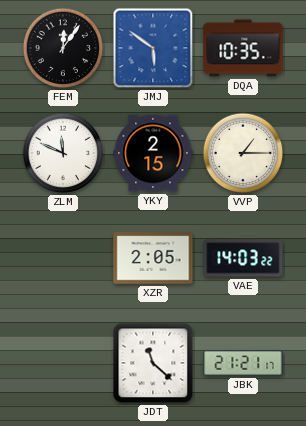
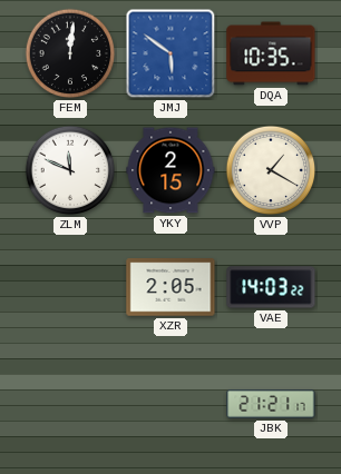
FEM: 12:06 -> 12:01 (70, 53)
VVP: 1:15 -> 1:20 (271, 170)
JDT: 11:22 -> none (153, 363)
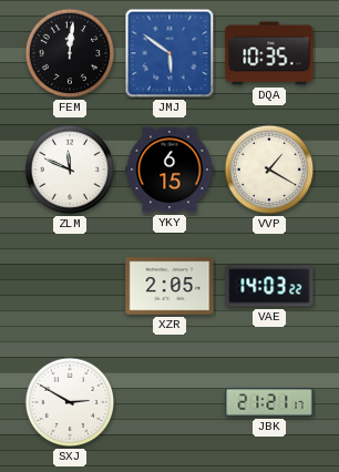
YKY: 2:15 -> 6:15 (169, 170)
SXJ: none -> 2:50 (70, 402)
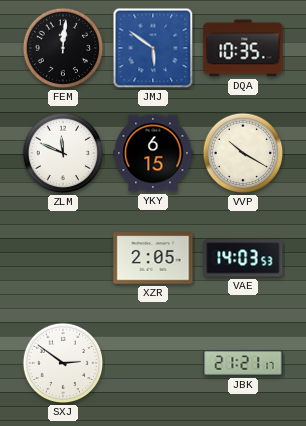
VVP: 1:20 -> 10:20 (243, 153)
VAE: 14:03:22 -> 14:03:53 (243, 258)
SXJ: 2:50 -> 2:51 (63, 363)
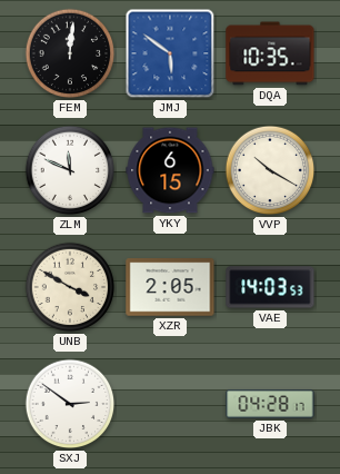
UNB: none -> 3:50 (70, 287)
JBK: 21:21 -> 04:28 (270, 404)
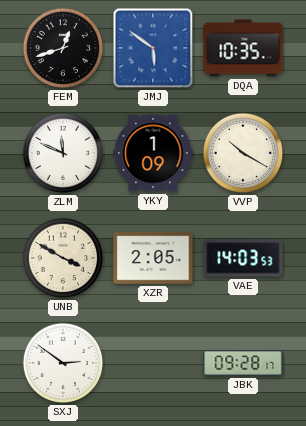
FEM: 12:01 -> 12:42 (63, 48)
YKY: 6:15 -> 1:09 (153, 153)
JBK: 04:28 -> 09:28 (243, 363)
